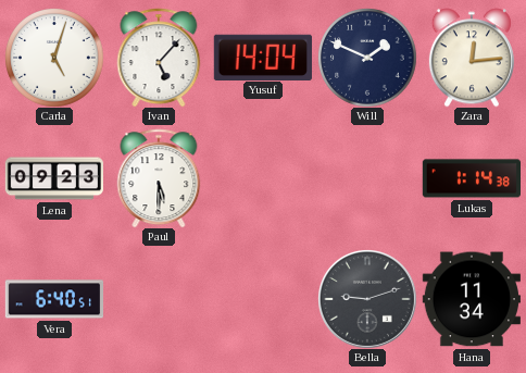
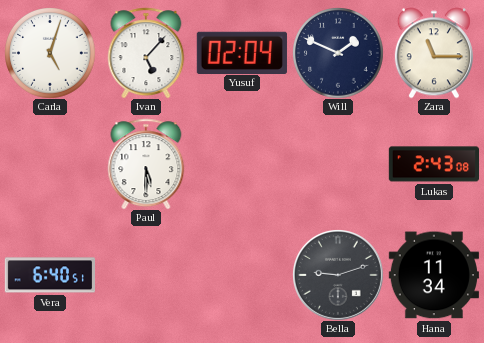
Yusuf: 14:04 -> 02:04 (242, 52)
Zara: 12:14 -> 11:15 (434, 53)
Lena: 09:23 -> none (53, 178)
Lukas: 1:14 -> 2:43 (433, 164)
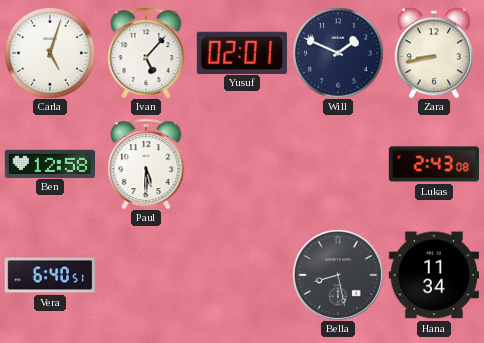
Yusuf: 02:04 -> 02:01 (242, 52)
Zara: 11:15 -> 8:43 (434, 53)
Ben: none -> 12:58 (49, 163)
Bella: 9:12 -> 8:28 (338, 275)
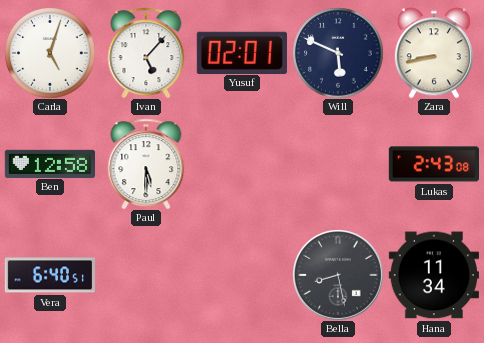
Will: 1:49 -> 5:49 (338, 53)
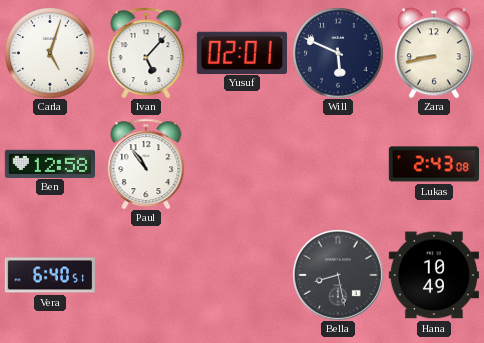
Paul: 5:30 -> 10:54 (146, 164)
Hana: 11:34 -> 10:49 (434, 275)
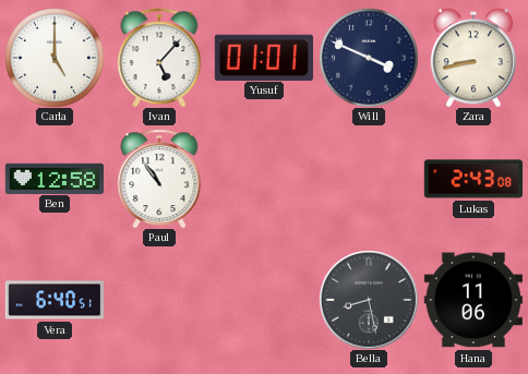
Carla: 5:03 -> 5:00 (55, 58)
Yusuf: 02:01 -> 01:01 (264, 57)
Will: 5:49 -> 3:49 (369, 58)
Hana: 10:49 -> 11:06 (473, 300)
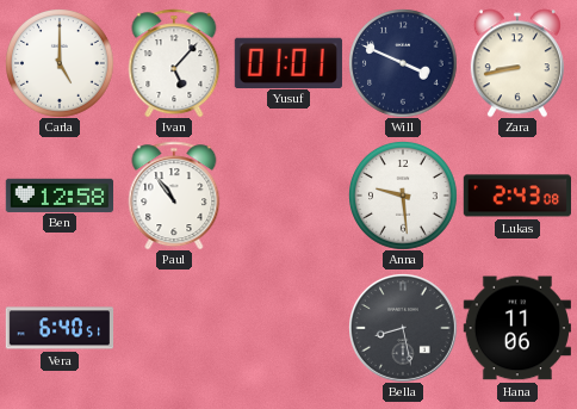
Anna: none -> 9:29 (403, 196)
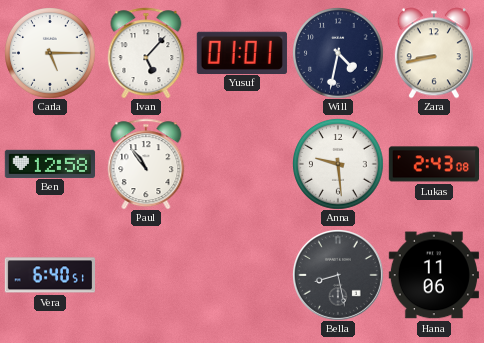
Carla: 5:00 -> 5:15 (50, 53)
Will: 3:49 -> 4:32 (338, 53)
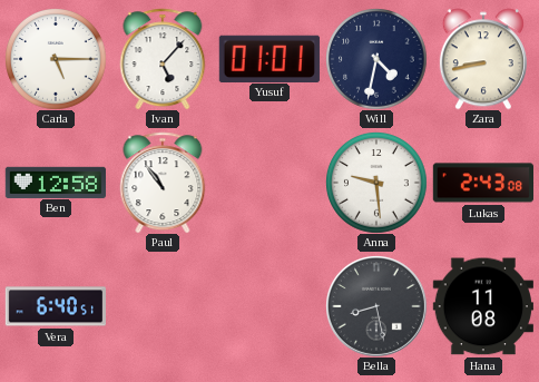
Hana: 11:06 -> 11:08 (483, 306)
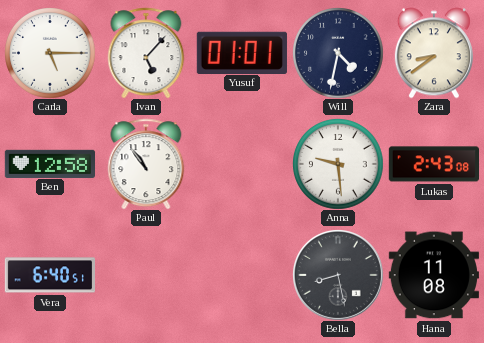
Zara: 8:43 -> 8:39 (434, 53)
